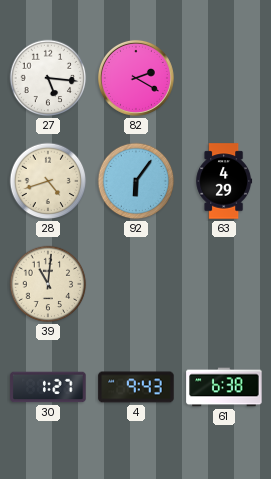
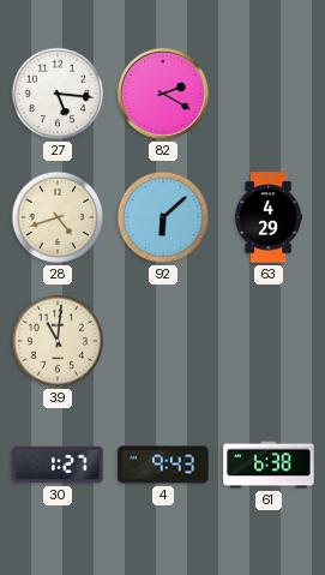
92: 6:06 -> 6:08 (163, 217)
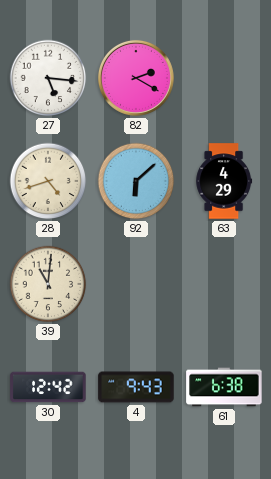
30: 1:27 -> 12:42 (48, 387)
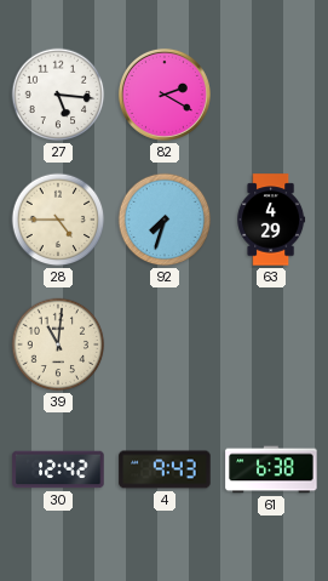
28: 4:42 -> 4:45 (58, 220)
92: 6:08 -> 7:33 (165, 220)
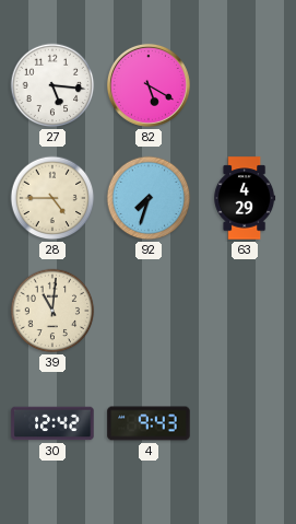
82: 2:20 -> 5:20 (149, 85)
61: 6:38 -> none (271, 469)
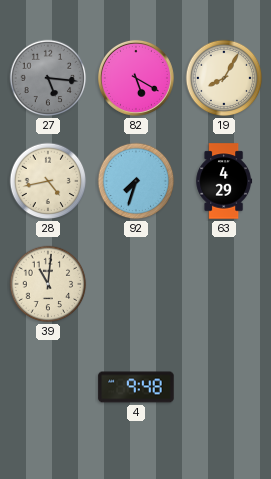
27 dial: white -> grey (48, 78)
19: none -> 8:05 (224, 78)
28: 4:45 -> 4:43 (48, 181)
30: 12:42 -> none (52, 423)
4: 9:43 -> 9:48 (136, 387)
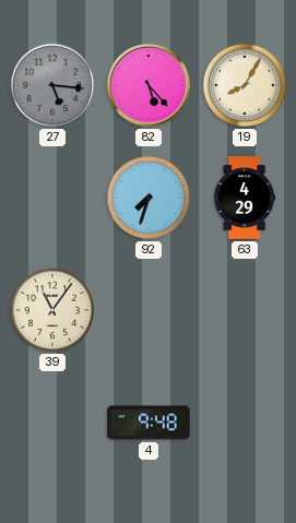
82: 5:20 -> 5:23 (149, 85)
28: 4:43 -> none (48, 181)
39: 11:01 -> 11:06 (52, 310)
